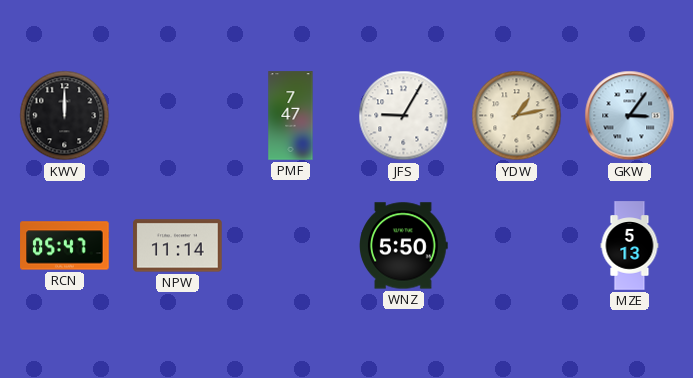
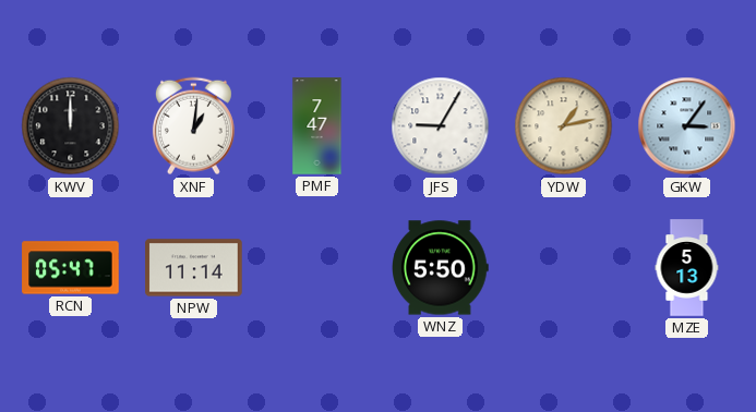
XNF: none -> 1:01 (193, 126)
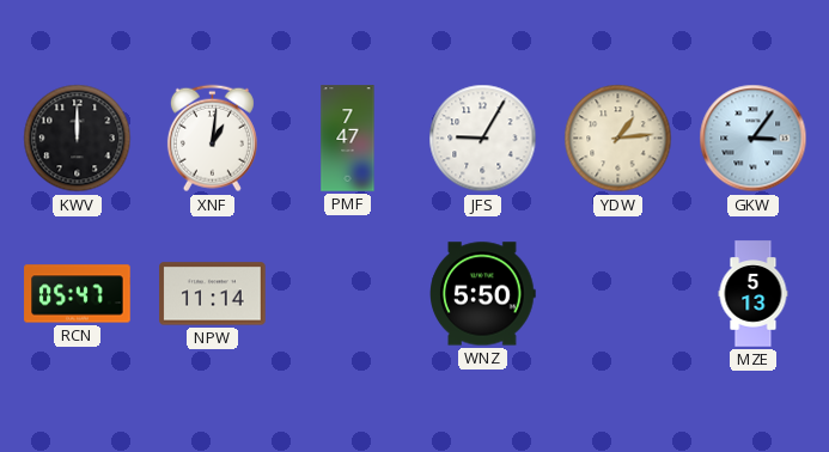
YDW: 1:13 -> 1:14 (618, 139)
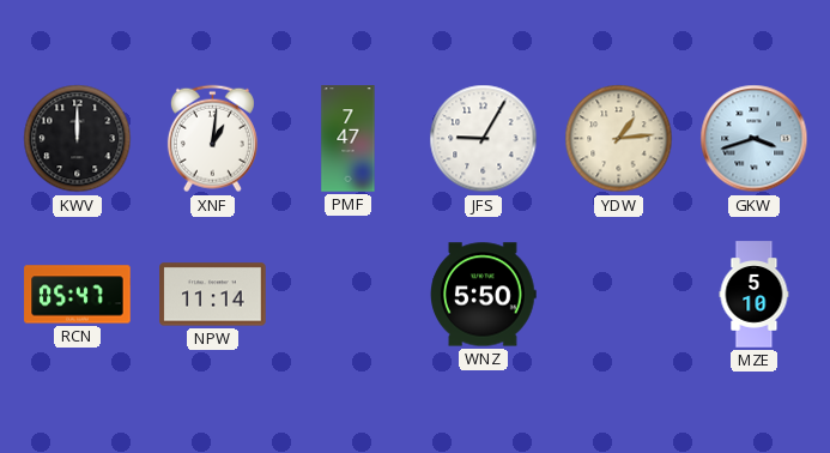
GKW: 3:06 -> 3:42 (755, 139)
MZE: 5:13 -> 5:10 (755, 295)
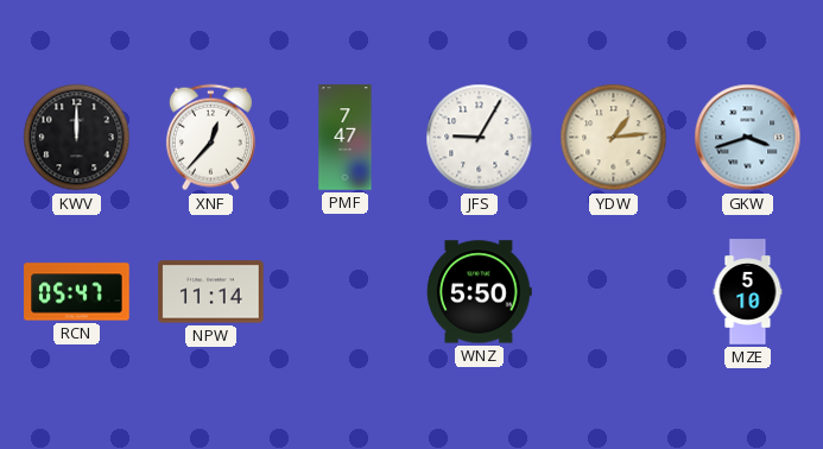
XNF: 1:01 -> 12:37 (210, 138)
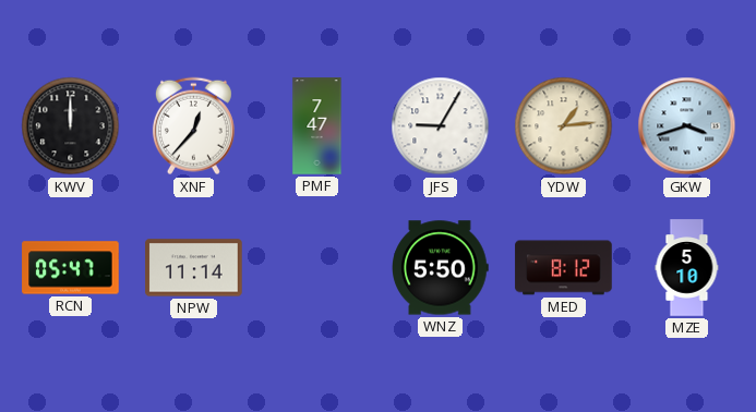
MED: none -> 8:12 (564, 268)
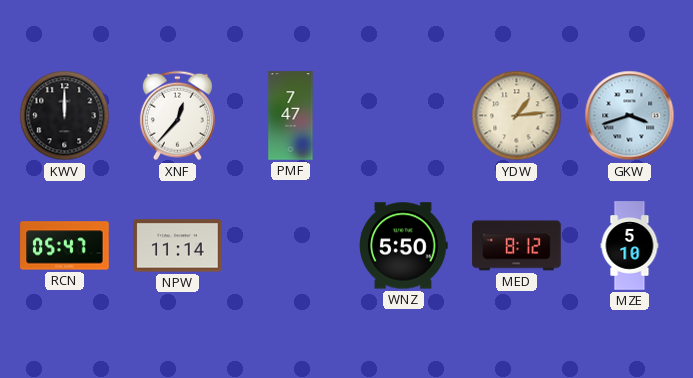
JFS: 9:05 -> none (441, 126)
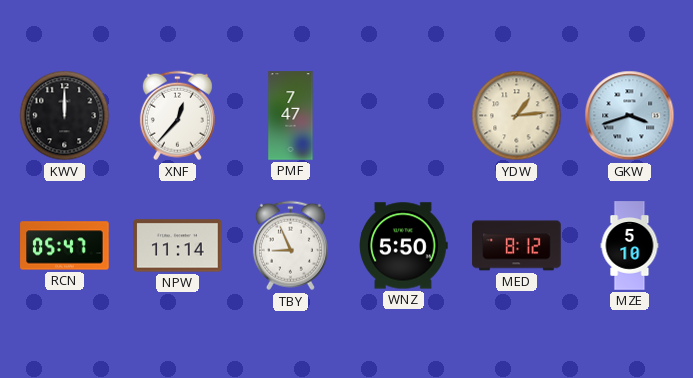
TBY: none -> 8:56 (290, 246)
